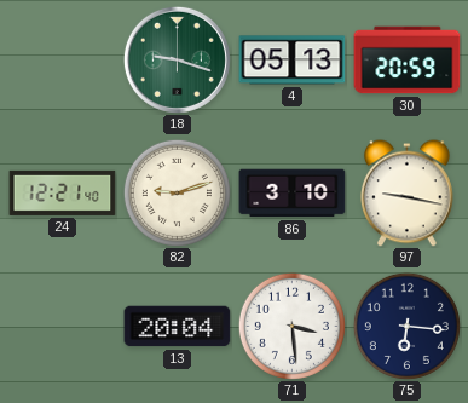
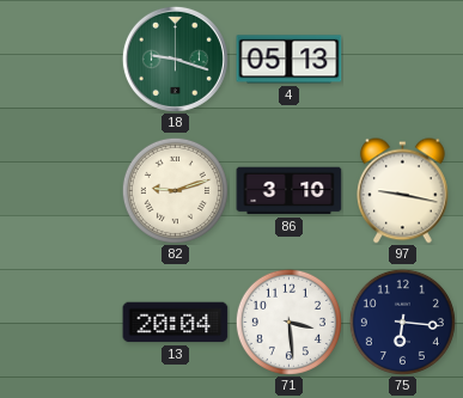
30: 20:59 -> none (408, 61)
24: 12:21 -> none (63, 192)
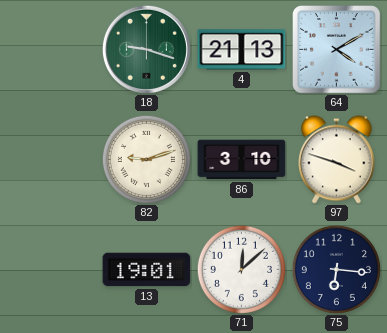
4: 05:13 -> 21:13 (242, 50)
64: none -> 4:10 (337, 50)
97: 9:17 -> 3:48 (337, 160)
13: 20:04 -> 19:01 (147, 270)
71: 3:29 -> 12:08 (241, 269)
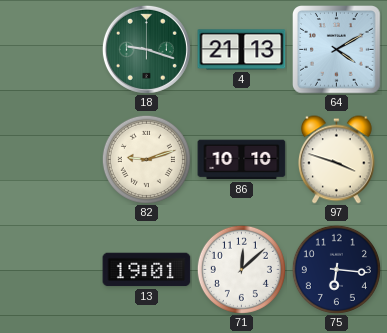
86: 3:10 -> 10:10 (242, 160)
